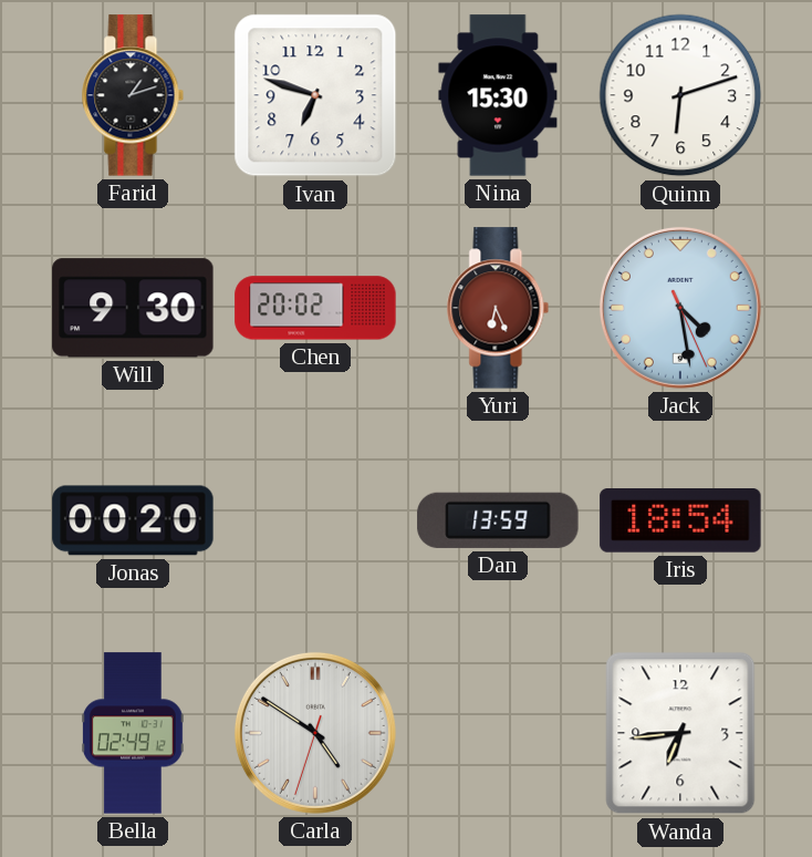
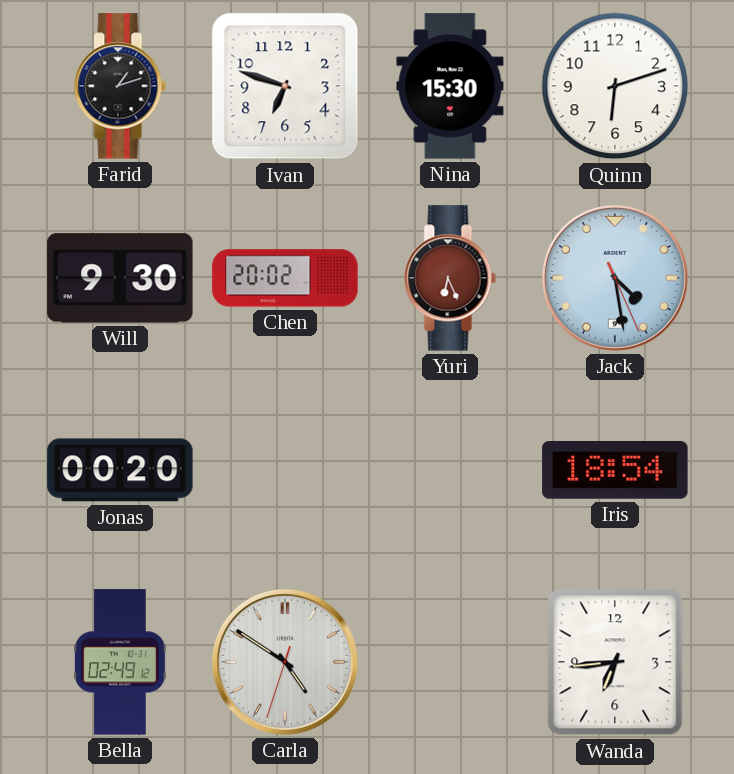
Dan: 13:59 -> none (498, 520)
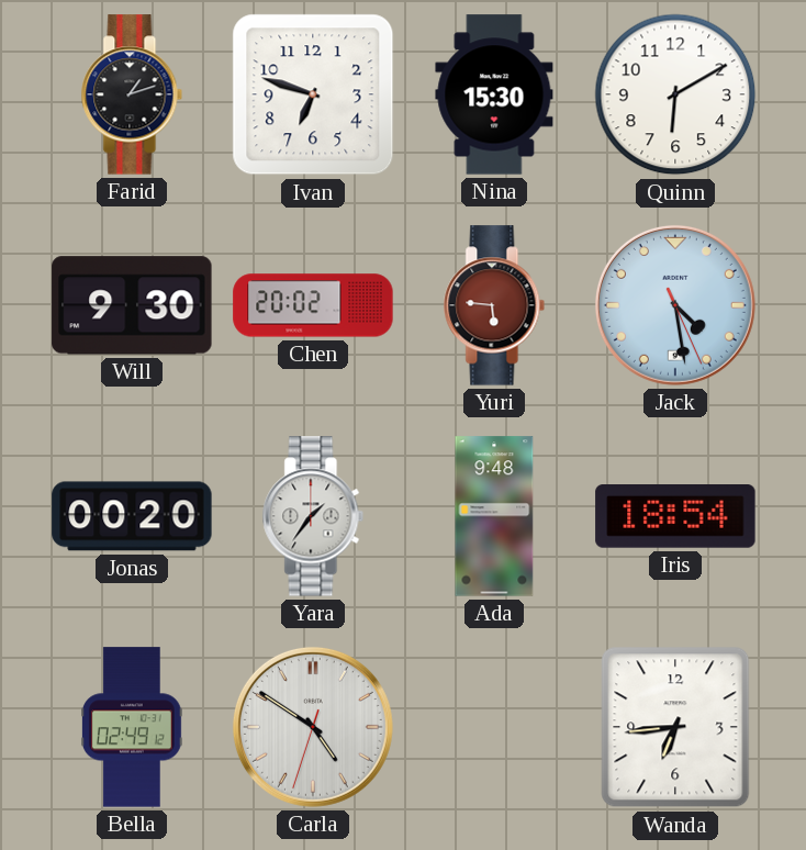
Quinn: 6:12 -> 6:10 (675, 94)
Yuri: 6:26 -> 5:46 (494, 305)
Yara: none -> 1:36 (313, 516)
Ada: none -> 9:48 (494, 516)
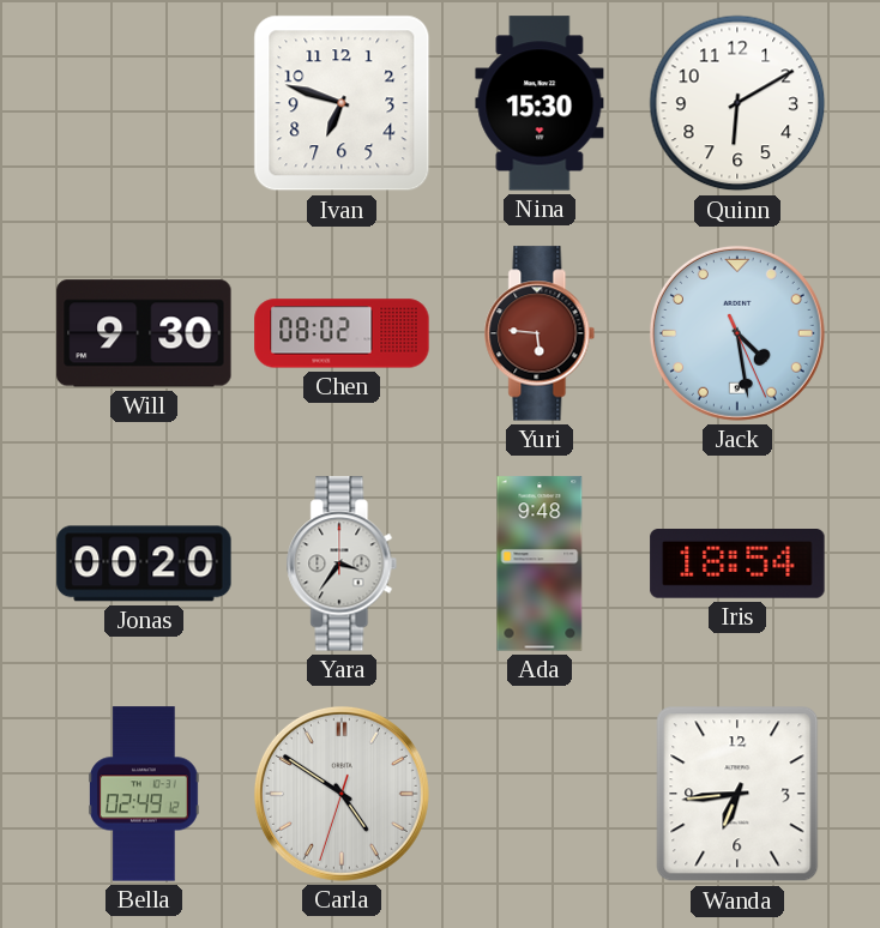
Farid: 1:12 -> none (132, 94)
Chen: 20:02 -> 08:02 (342, 333)
Yara: 1:36 -> 3:36 (342, 564)
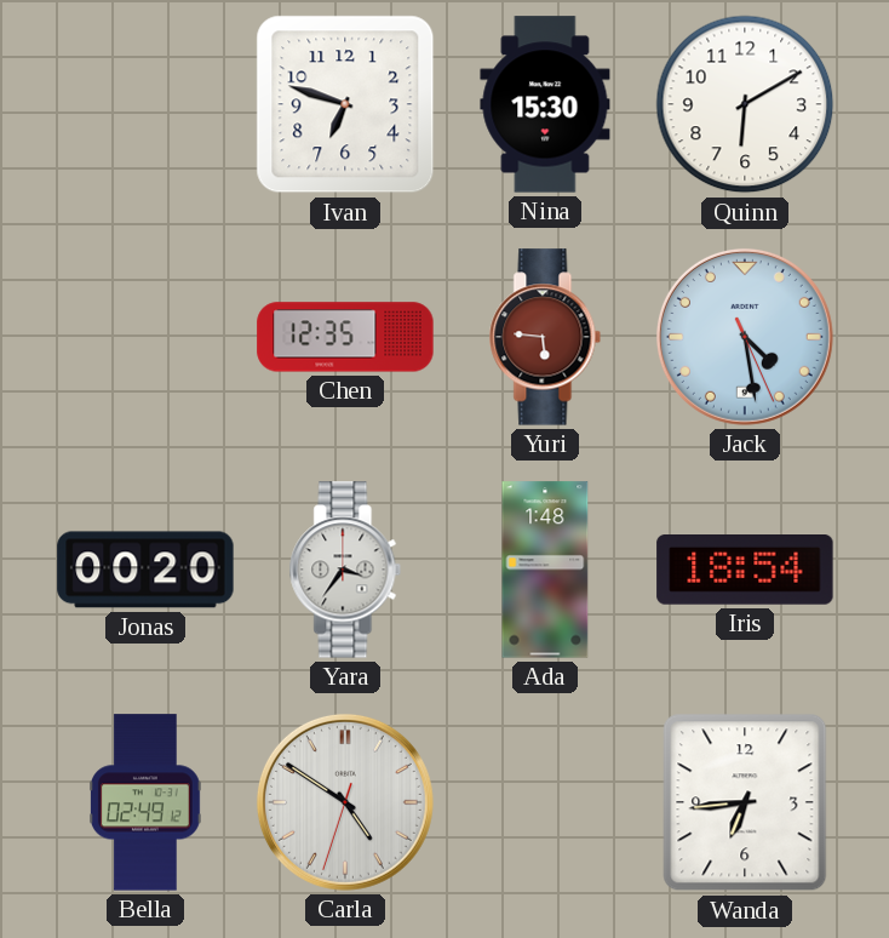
Will: 9:30 -> none (144, 333)
Chen: 08:02 -> 12:35 (345, 337)
Ada: 9:48 -> 1:48 (545, 570)
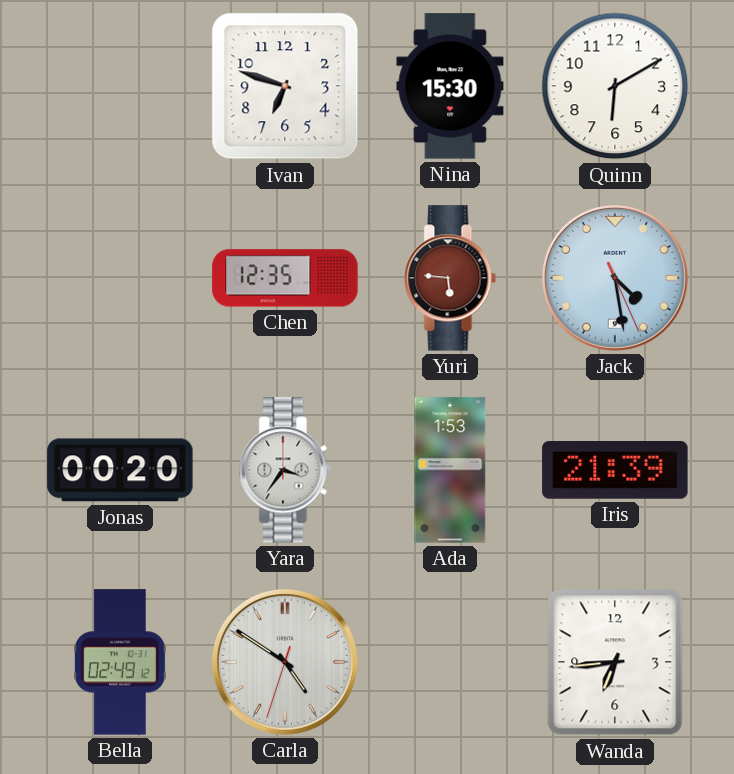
Ada: 1:48 -> 1:53 (450, 470)
Iris: 18:54 -> 21:39 (615, 471)
